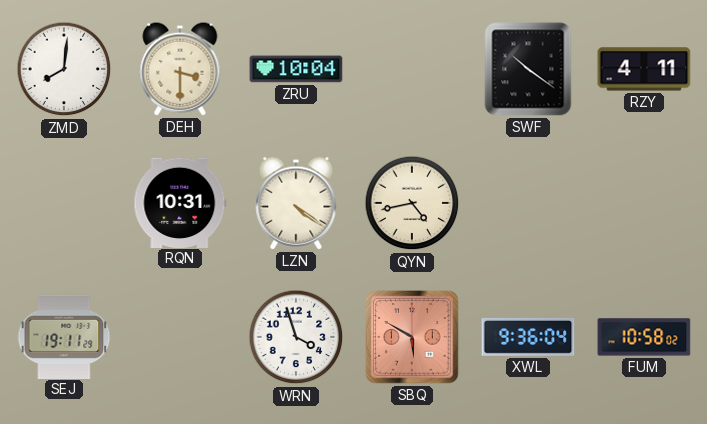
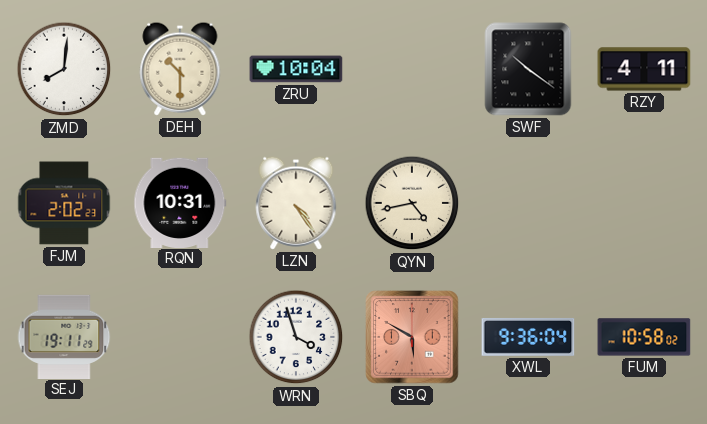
DEH: 3:30 -> 10:30 (180, 69)
FJM: none -> 2:02 (64, 203)
LZN: 4:21 -> 4:24 (296, 203)
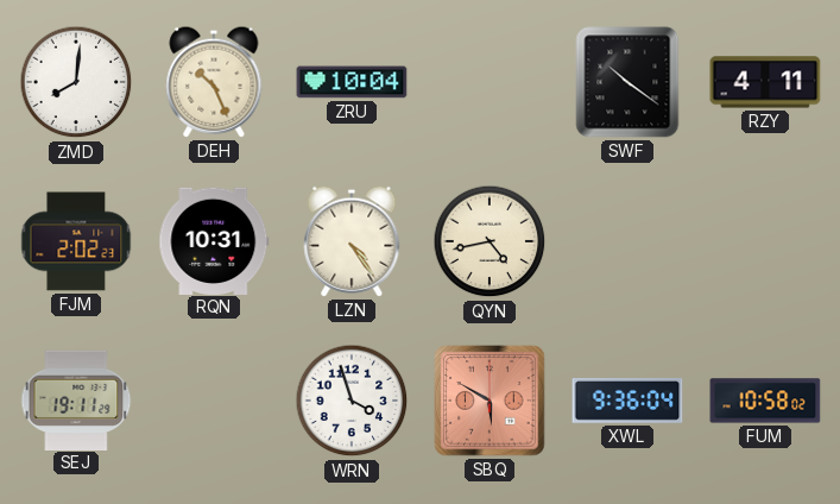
DEH: 10:30 -> 10:26 (214, 82)
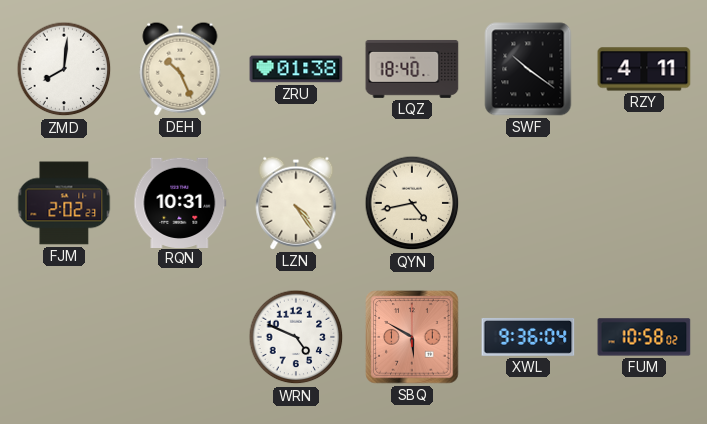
ZRU: 10:04 -> 01:38 (296, 69)
LQZ: none -> 18:40 (412, 69)
SEJ: 19:11 -> none (76, 399)
WRN: 3:57 -> 4:49 (296, 337)
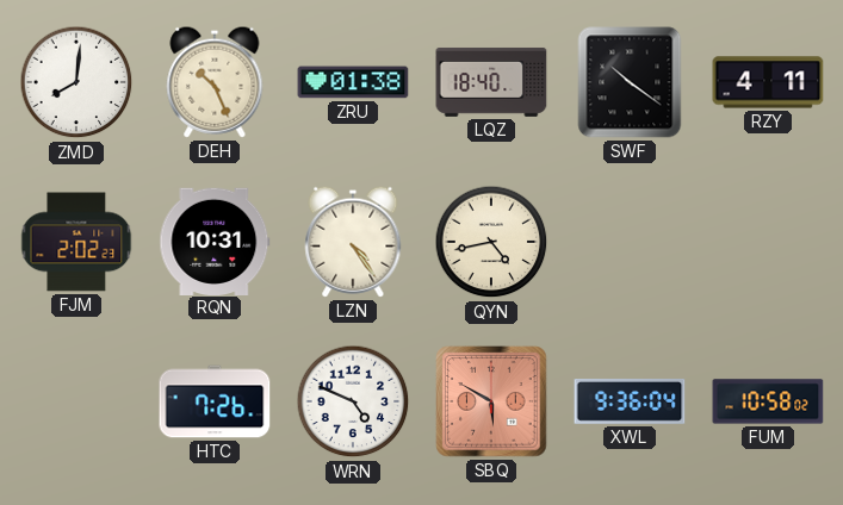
HTC: none -> 7:26 (215, 401)
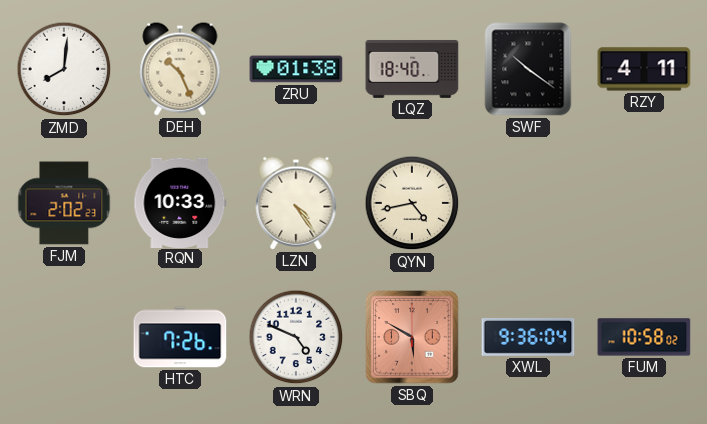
RQN: 10:31 -> 10:33 (180, 202)
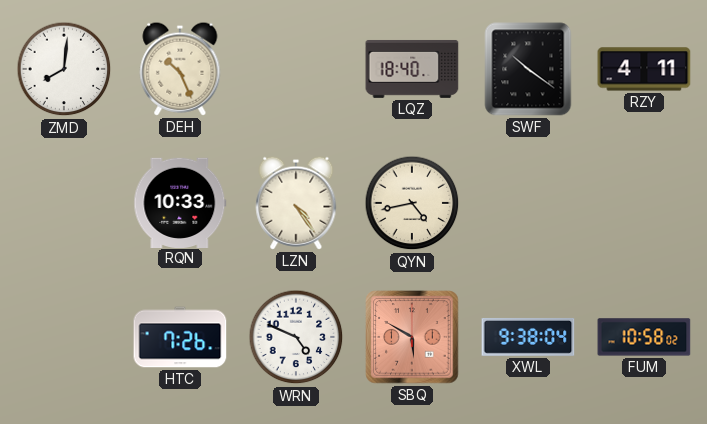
ZRU: 01:38 -> none (296, 69)
FJM: 2:02 -> none (64, 203)
XWL: 9:36 -> 9:38 (528, 337)
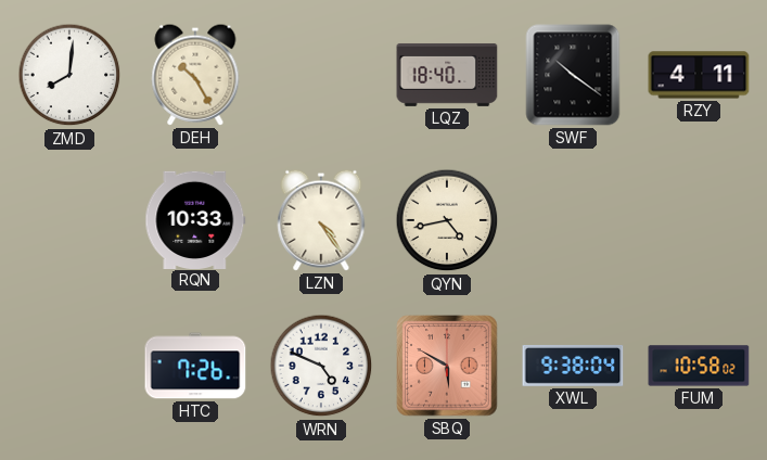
DEH: 10:26 -> 10:25 (195, 75)
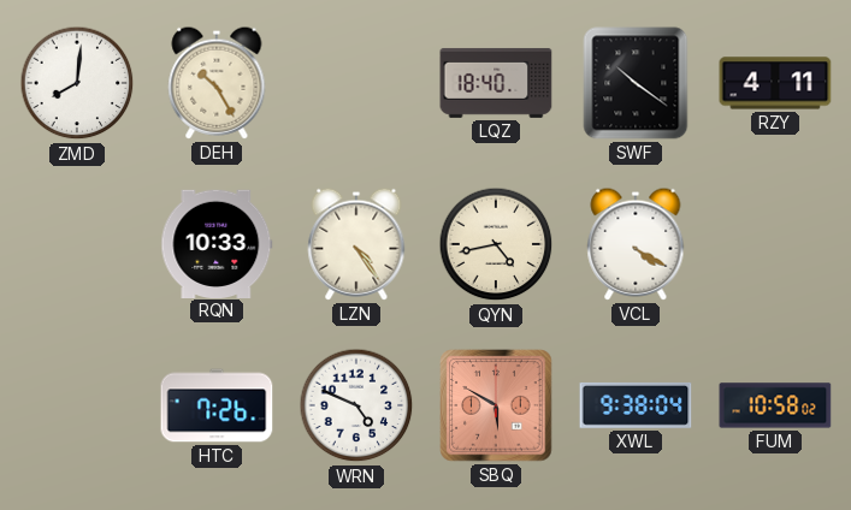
VCL: none -> 4:20 (636, 244)
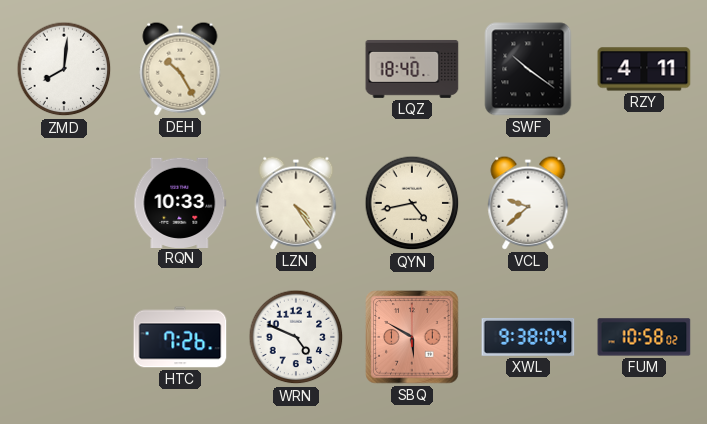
VCL: 4:20 -> 9:38 (528, 203)
